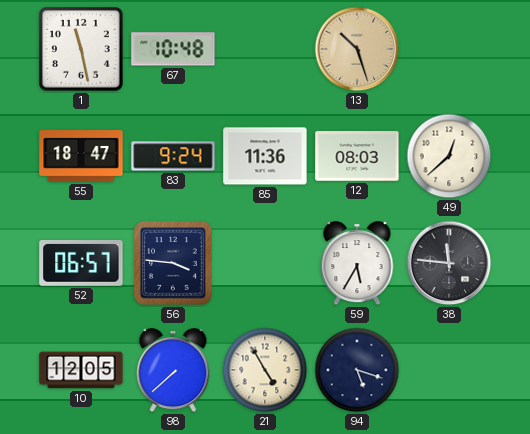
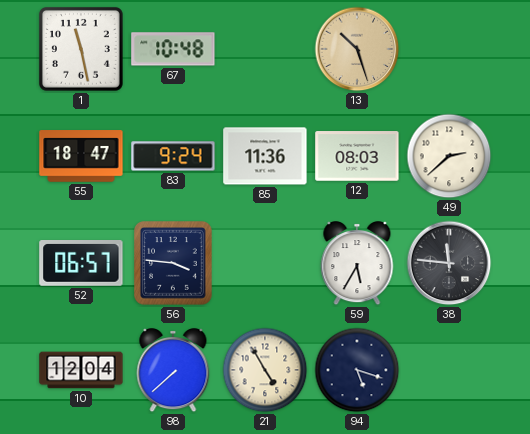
49: 12:38 -> 2:38 (449, 156)
10: 12:05 -> 12:04 (81, 370)
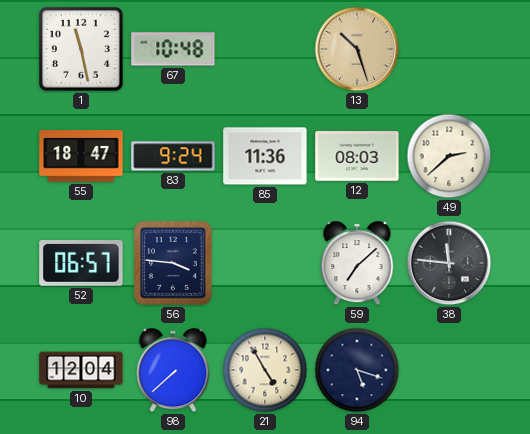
59: 5:35 -> 7:08 (357, 264)
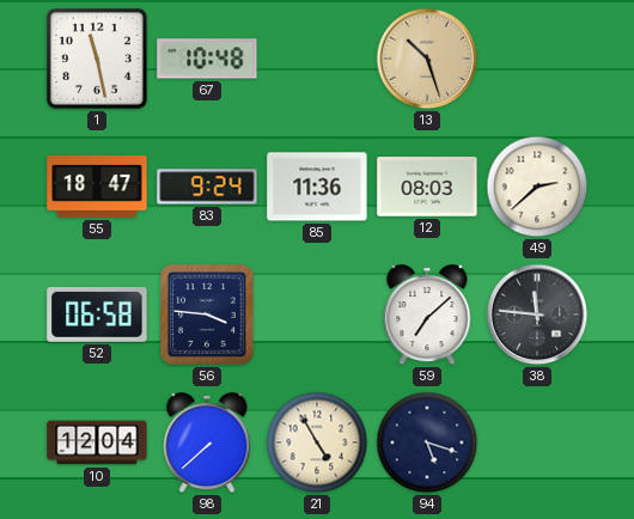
52: 06:57 -> 06:58 (97, 316)
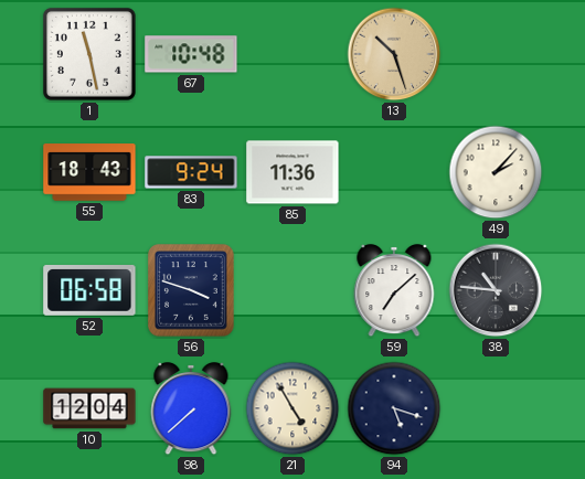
55: 18:47 -> 18:43 (89, 172)
12: 08:03 -> none (427, 187)
49: 2:38 -> 2:07 (496, 172)
56: 3:46 -> 3:48 (191, 290)
38: 11:46 -> 10:46 (496, 290)
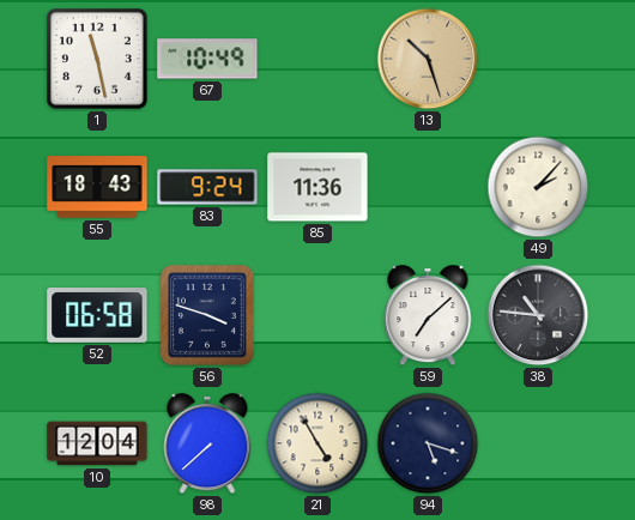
67: 10:48 -> 10:49 (207, 59)
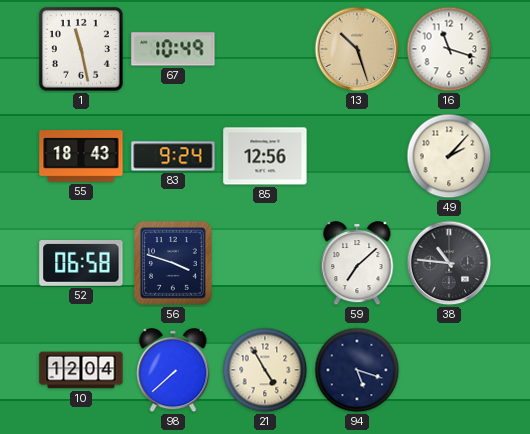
16: none -> 11:18 (449, 49)
85: 11:36 -> 12:56 (265, 156)
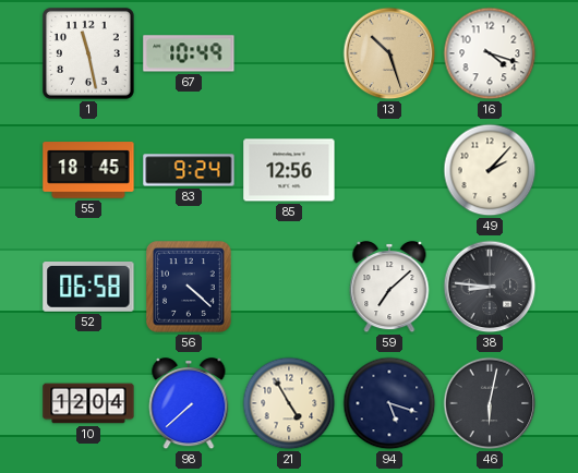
16: 11:18 -> 4:18 (490, 53)
55: 18:43 -> 18:45 (88, 170)
56: 3:48 -> 4:22 (189, 287)
38: 10:46 -> 8:46 (490, 287)
46: none -> 6:02 (490, 403)
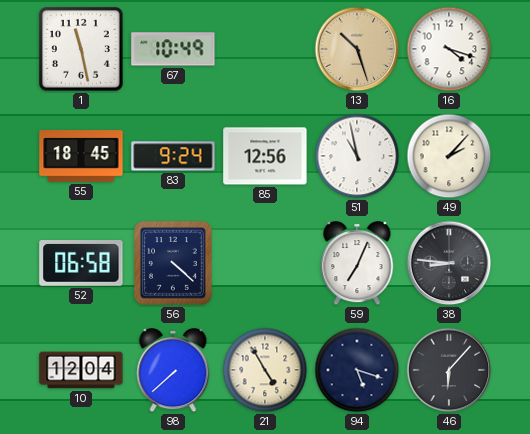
51: none -> 10:58 (357, 156)
59: 7:08 -> 7:04 (357, 264)
46: 6:02 -> 6:07 (449, 370)
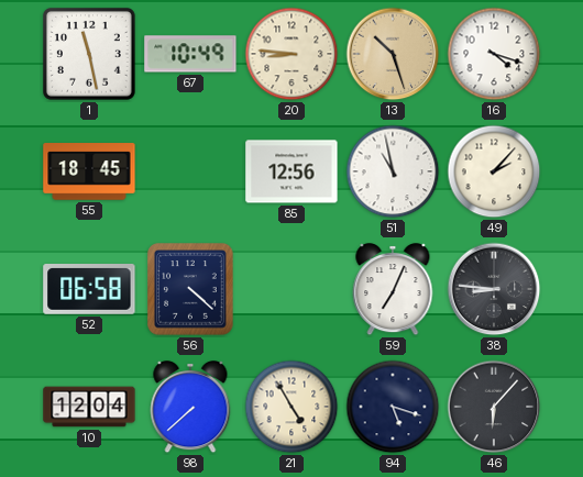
20: none -> 8:46 (291, 54)
83: 9:24 -> none (173, 156)
